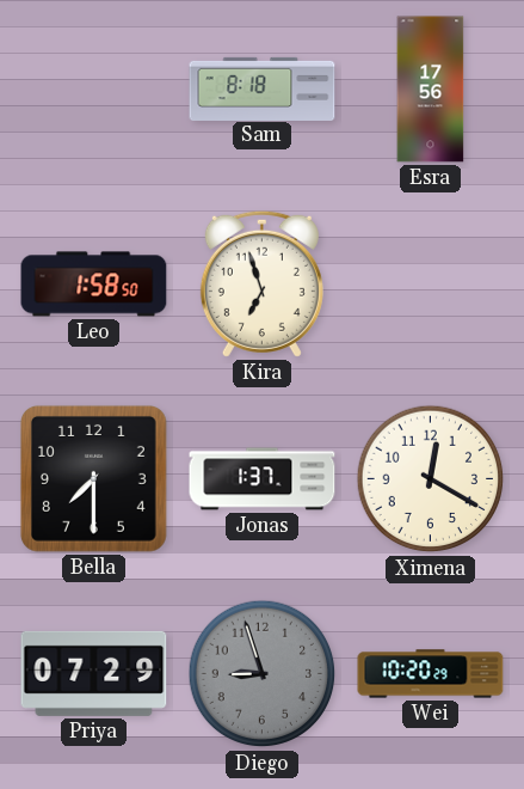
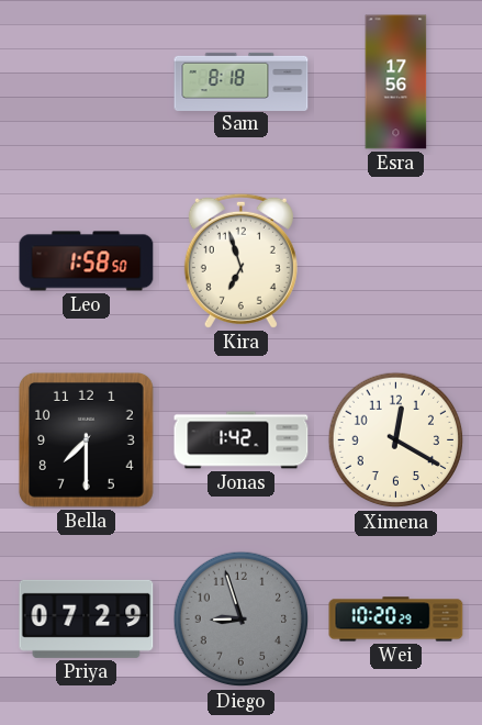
Jonas: 1:37 -> 1:42 (242, 440)
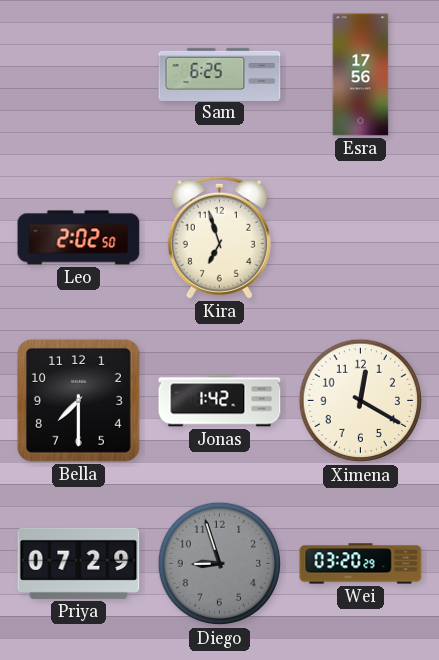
Sam: 8:18 -> 6:25 (220, 74)
Leo: 1:58 -> 2:02 (79, 238)
Wei: 10:20 -> 03:20 (361, 564)
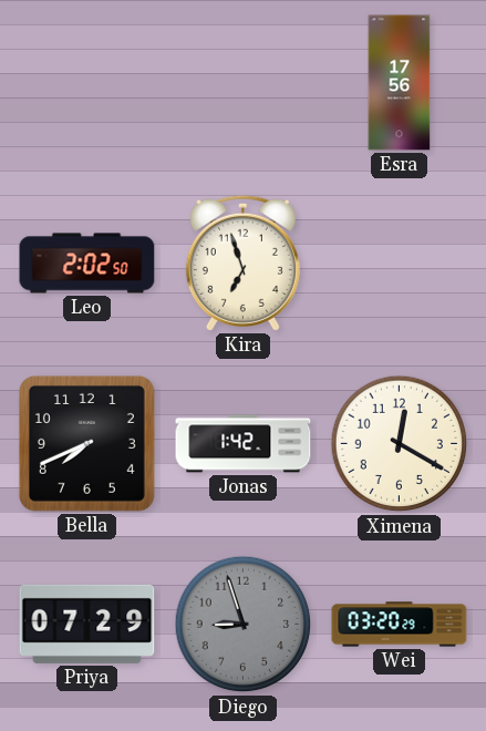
Sam: 6:25 -> none (220, 74)
Bella: 7:30 -> 7:41 (86, 443)
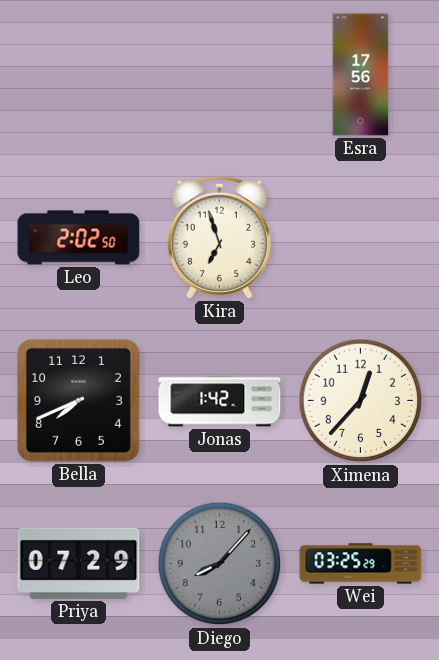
Ximena: 12:20 -> 12:37 (361, 401)
Diego: 8:57 -> 8:07 (220, 564)
Wei: 03:20 -> 03:25 (361, 564)
